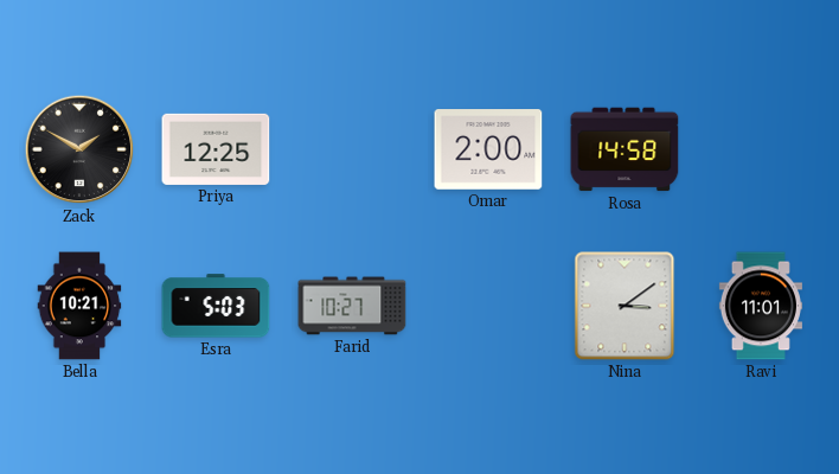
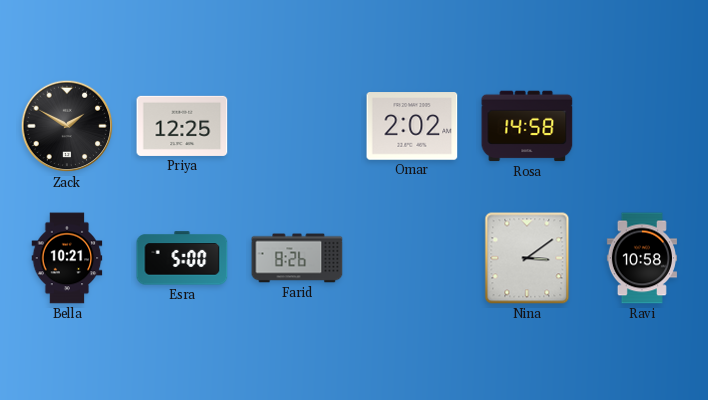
Omar: 2:00 -> 2:02 (412, 126)
Esra: 5:03 -> 5:00 (182, 258)
Farid: 10:27 -> 8:26 (297, 258)
Ravi: 11:01 -> 10:58 (642, 258)
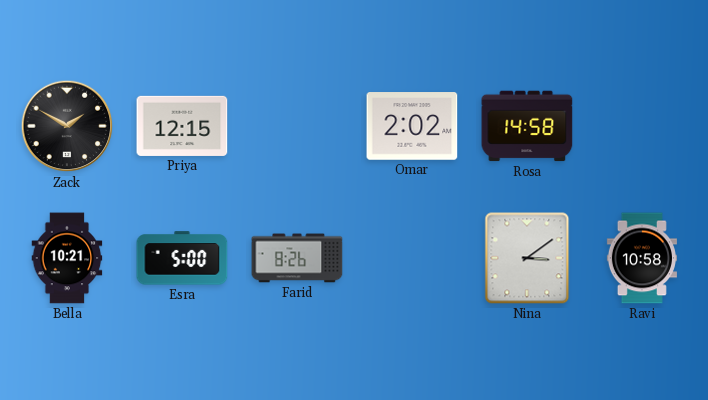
Priya: 12:25 -> 12:15 (182, 126)
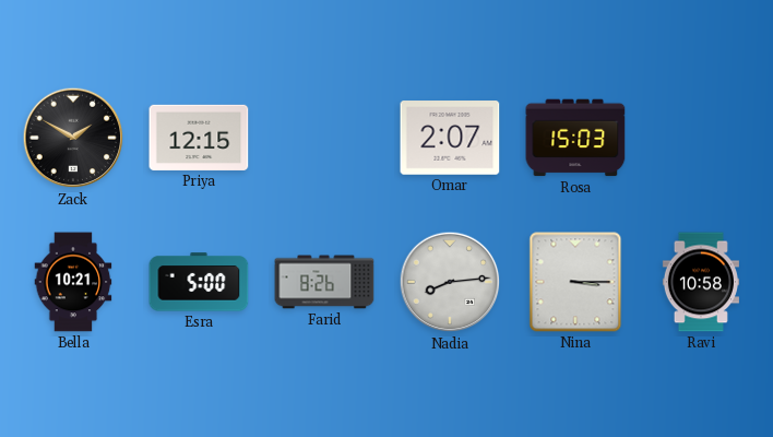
Omar: 2:02 -> 2:07 (450, 138)
Rosa: 14:58 -> 15:03 (575, 138)
Nadia: none -> 8:14 (450, 282)
Nina: 3:09 -> 3:15 (575, 282)
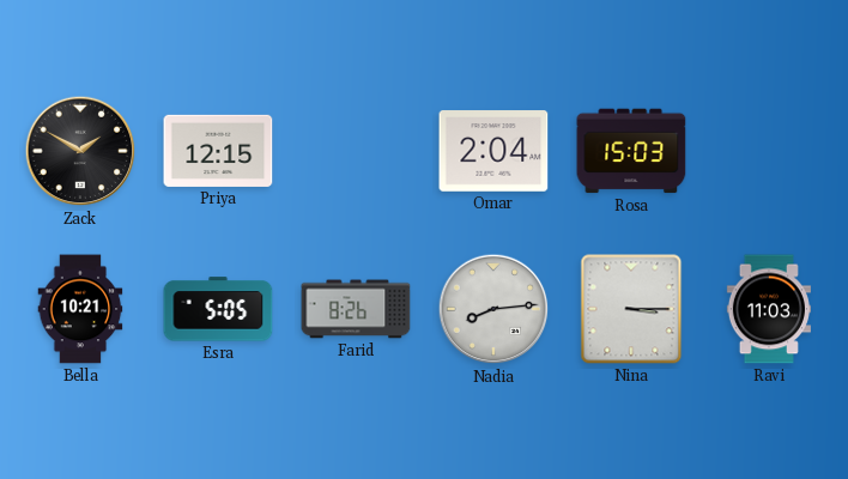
Omar: 2:07 -> 2:04 (493, 151)
Esra: 5:00 -> 5:05 (218, 309)
Ravi: 10:58 -> 11:03 (769, 309)
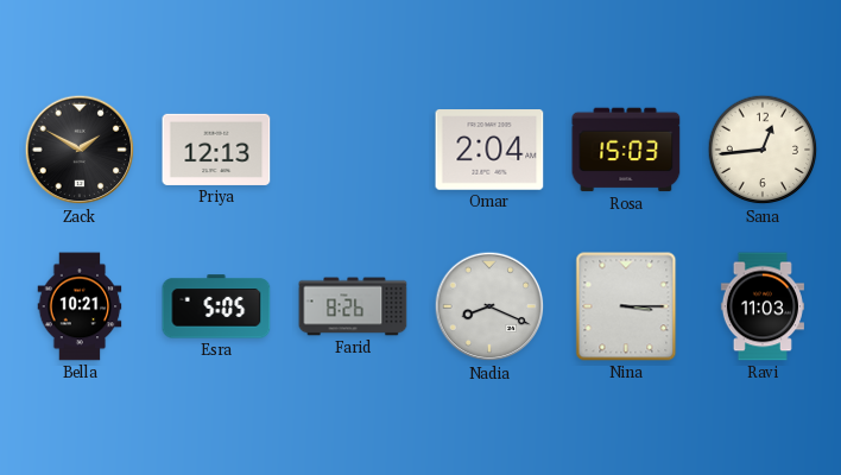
Priya: 12:15 -> 12:13 (216, 150)
Sana: none -> 12:44 (763, 150)
Nadia: 8:14 -> 8:19 (489, 306)
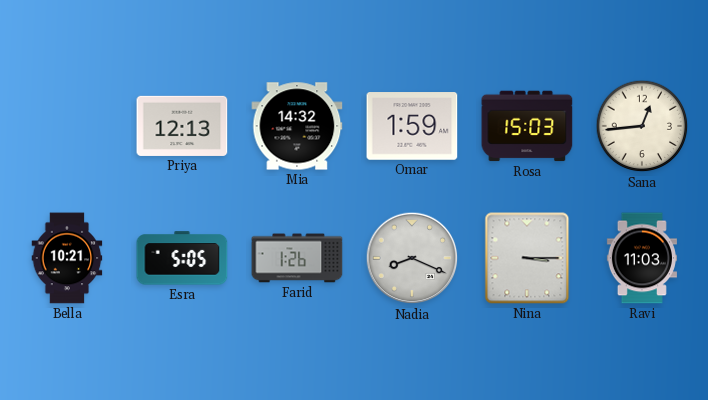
Zack: 1:50 -> none (80, 150)
Mia: none -> 14:32 (297, 126)
Omar: 2:04 -> 1:59 (412, 126)
Farid: 8:26 -> 1:26 (297, 258)
